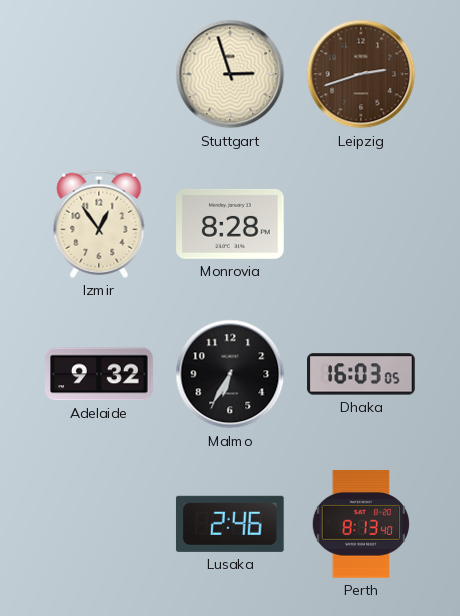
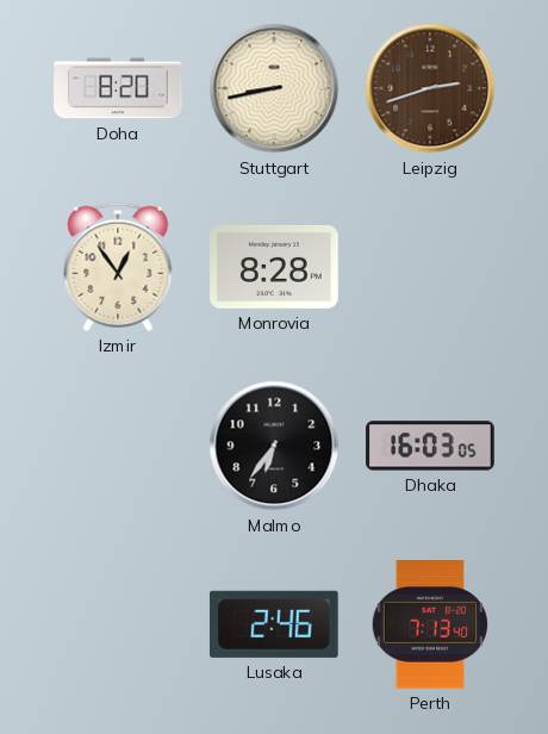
Doha: none -> 8:20 (118, 88)
Stuttgart: 2:57 -> 8:43 (274, 88)
Adelaide: 9:32 -> none (99, 374)
Malmo: 6:35 -> 6:36 (274, 446)
Perth: 8:13 -> 7:13 (429, 624)
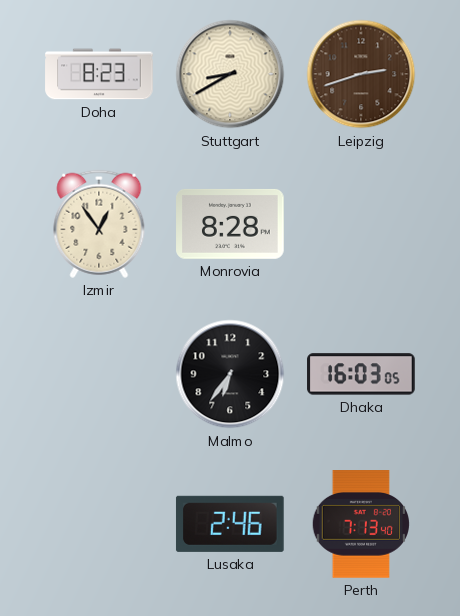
Doha: 8:20 -> 8:23 (99, 74)
Stuttgart: 8:43 -> 8:40 (230, 74)
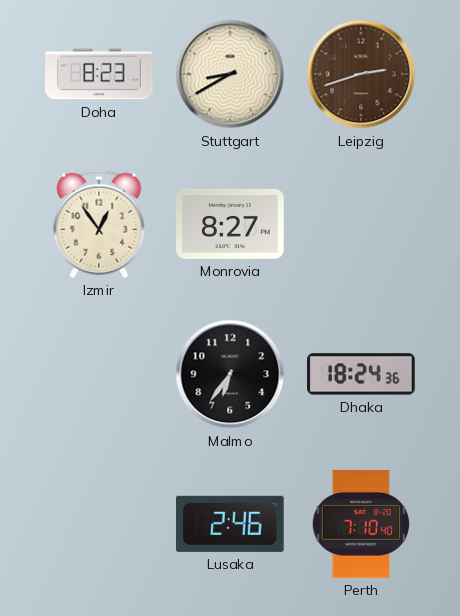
Monrovia: 8:28 -> 8:27 (230, 224)
Dhaka: 16:03 -> 18:24 (361, 374)
Perth: 7:13 -> 7:10 (360, 524)
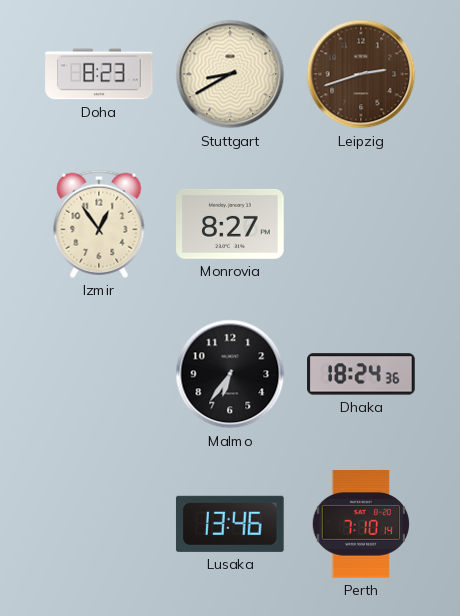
Lusaka: 2:46 -> 13:46 (230, 524)
Perth: 7:10:40 -> 7:10:14 (360, 524)
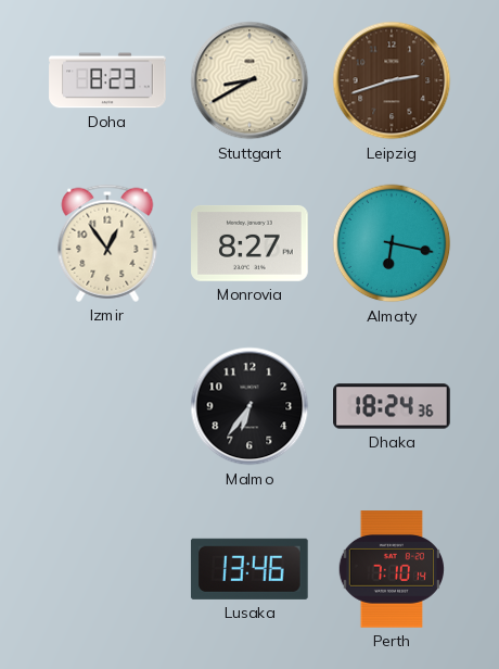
Almaty: none -> 6:17 (392, 243)
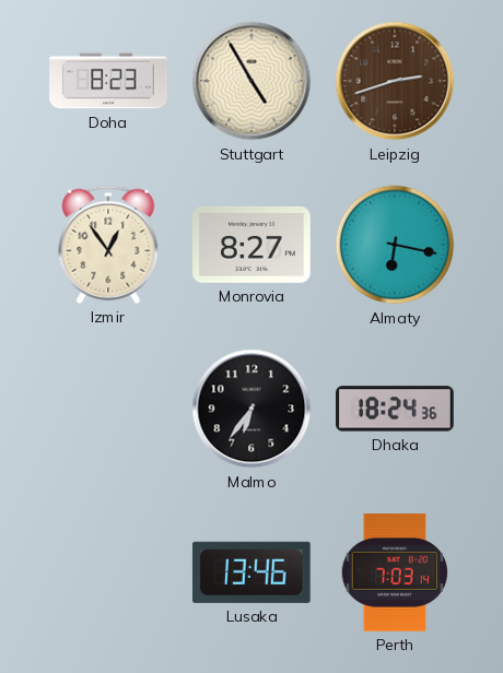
Stuttgart: 8:40 -> 4:55 (251, 81)
Perth: 7:10 -> 7:03 (394, 572)
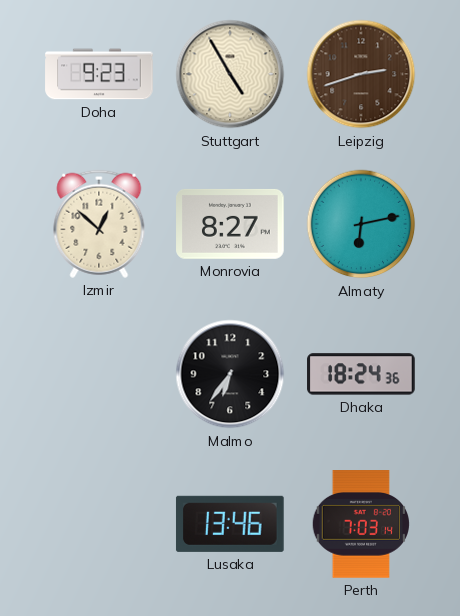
Doha: 8:23 -> 9:23 (99, 74)
Izmir: 12:54 -> 12:52 (99, 224)
Almaty: 6:17 -> 6:13 (361, 224)
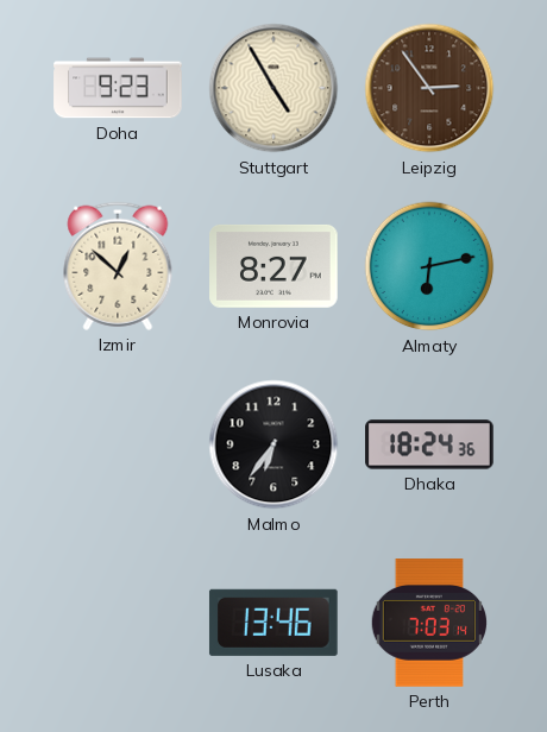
Leipzig: 2:42 -> 2:54 (429, 88)
